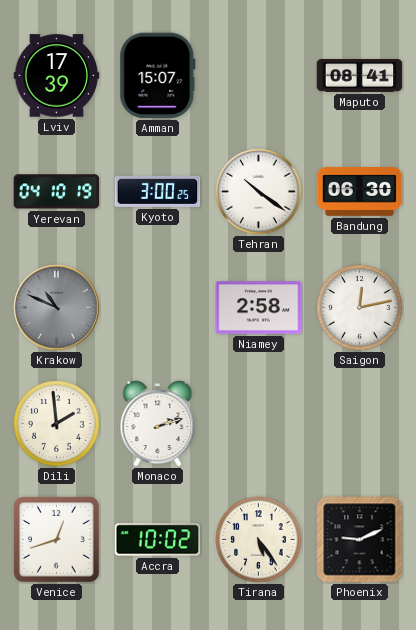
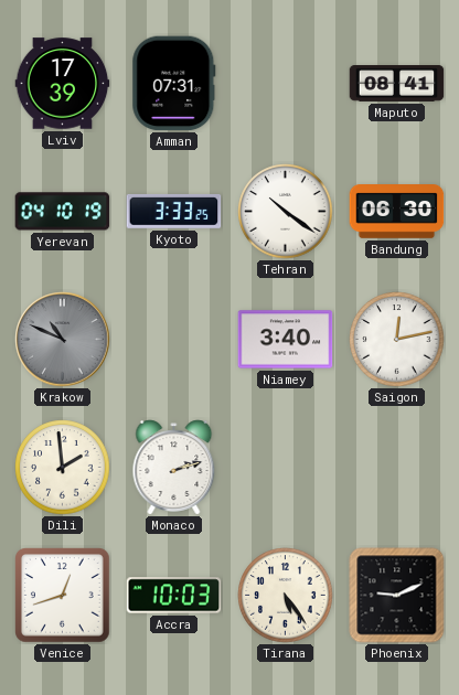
Amman: 15:07 -> 07:31 (174, 84)
Kyoto: 3:00 -> 3:33 (174, 211)
Niamey: 2:58 -> 3:40 (286, 340)
Accra: 10:02 -> 10:03 (174, 596)
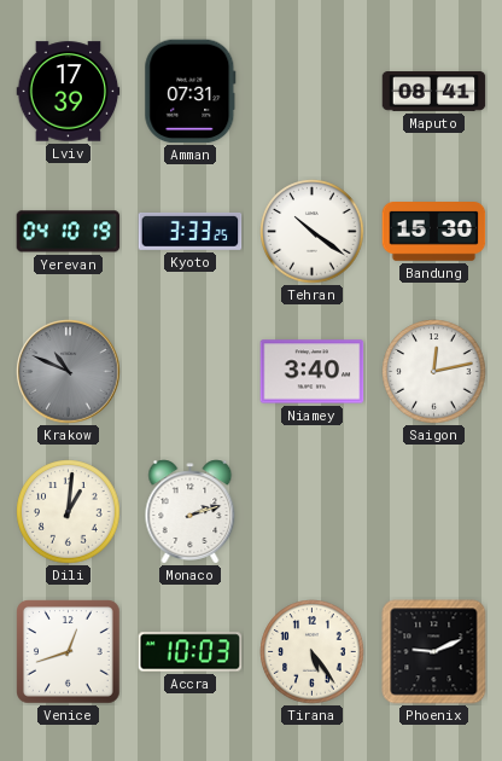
Bandung: 06:30 -> 15:30 (434, 232)
Dili: 1:59 -> 1:01 (69, 512)
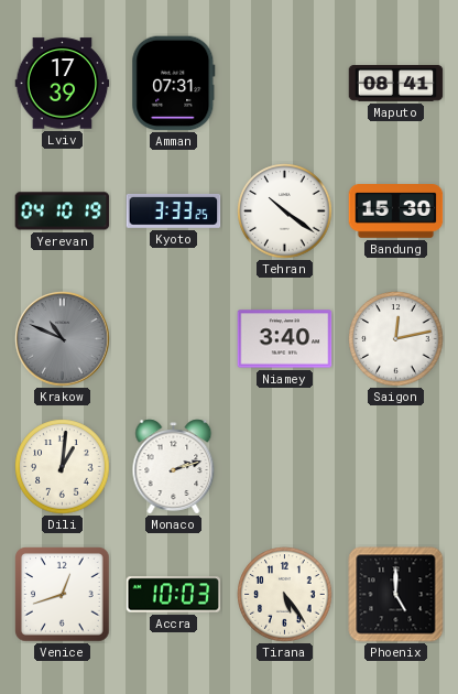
Phoenix: 9:11 -> 5:00 (396, 595)
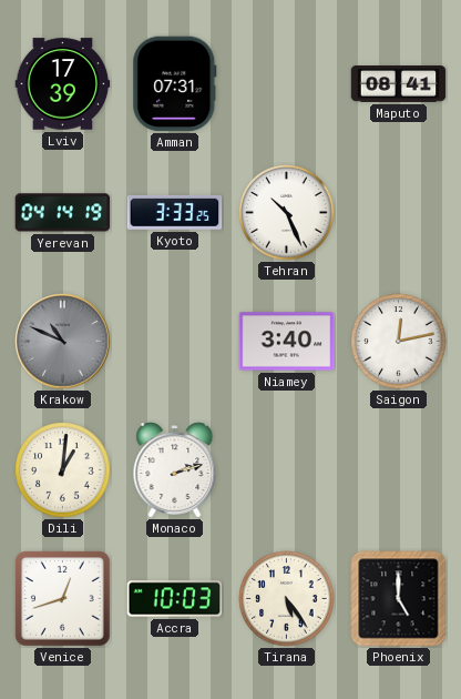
Yerevan: 04:10 -> 04:14 (63, 213)
Tehran: 10:21 -> 10:26 (287, 213)
Bandung: 15:30 -> none (396, 212)
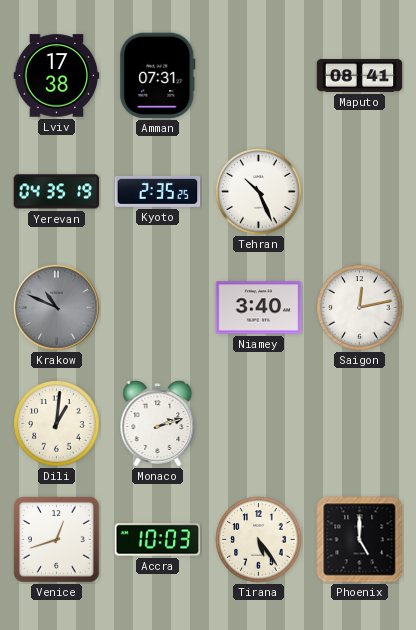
Lviv: 17:39 -> 17:38 (57, 76)
Yerevan: 04:14 -> 04:35 (57, 192)
Kyoto: 3:33 -> 2:35 (158, 191)
